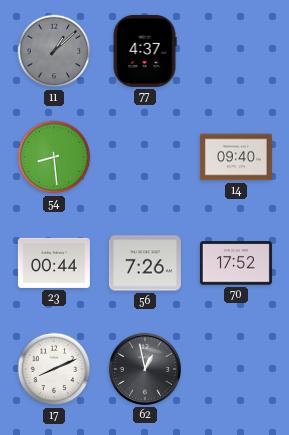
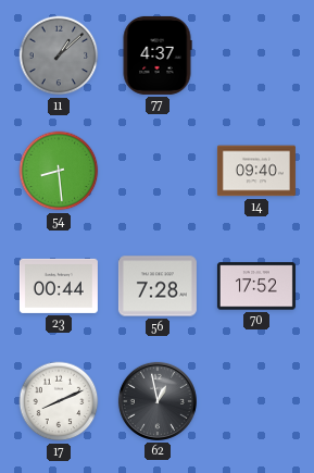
56: 7:26 -> 7:28 (158, 286)
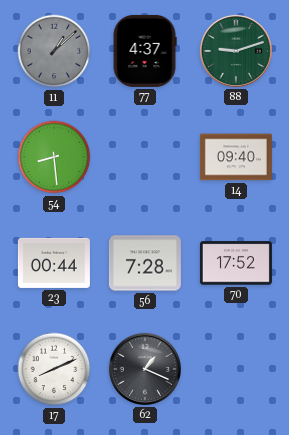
88: none -> 9:12 (236, 51)
62: 12:58 -> 1:19 (145, 369)
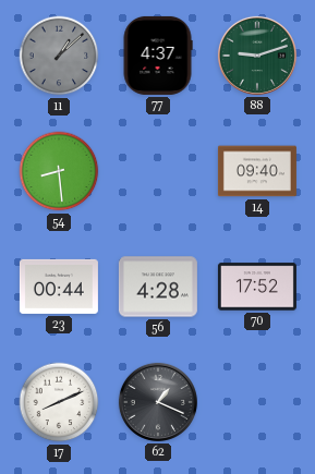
56: 7:28 -> 4:28 (158, 287)
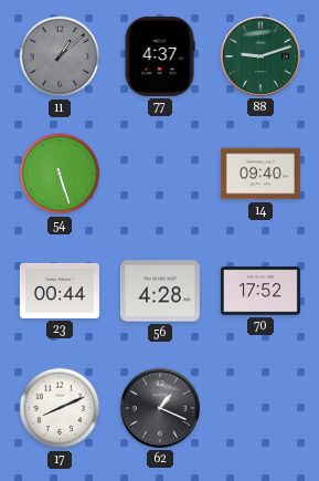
54: 8:29 -> 5:27 (60, 174)
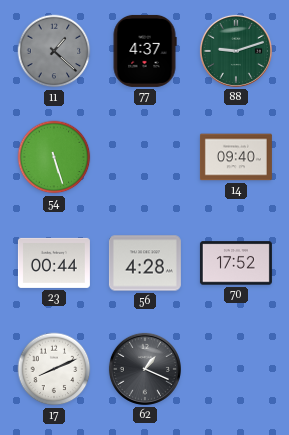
11: 1:08 -> 1:22 (54, 51)
